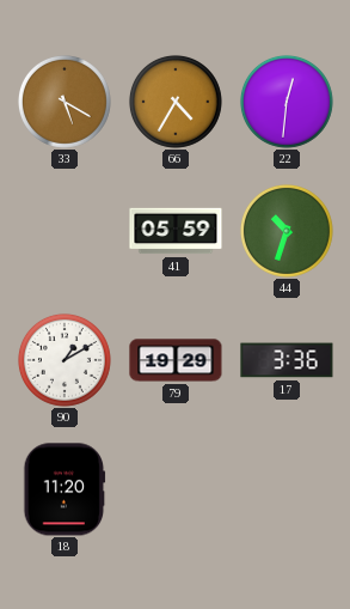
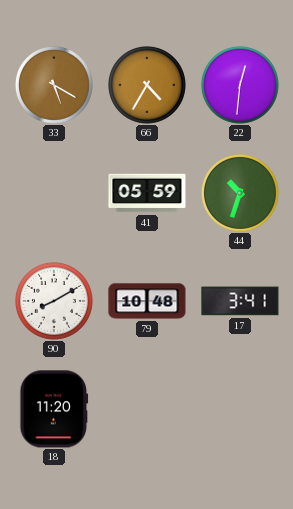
90: 1:10 -> 8:10 (54, 301)
79: 19:29 -> 10:48 (147, 301)
17: 3:36 -> 3:41 (240, 301)
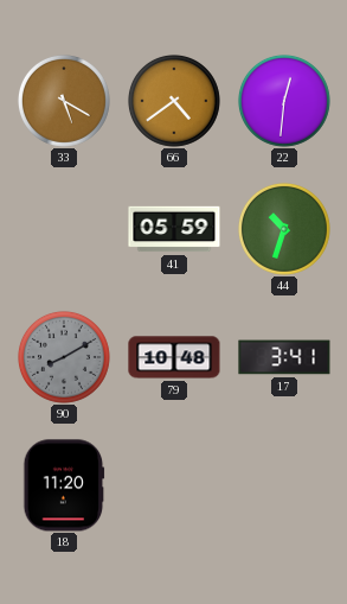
66: 4:35 -> 4:39 (174, 101)
90 dial: white -> grey (64, 357)
